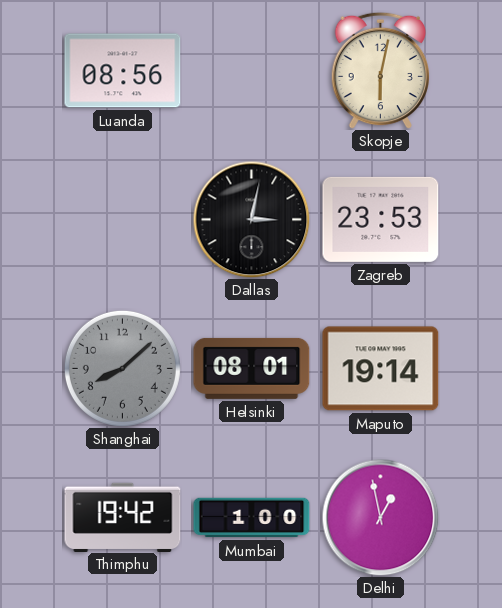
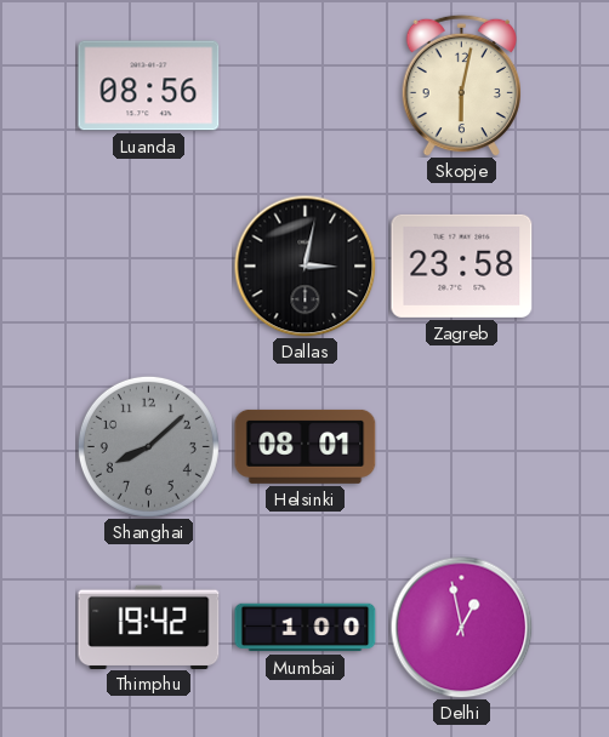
Zagreb: 23:53 -> 23:58 (462, 265)
Maputo: 19:14 -> none (381, 369)
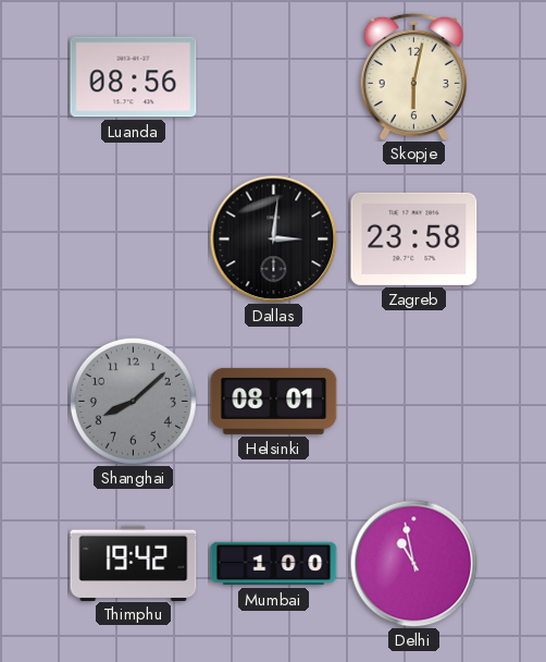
Dallas: 3:02 -> 3:01 (273, 238)
Delhi: 12:58 -> 10:58 (413, 563)
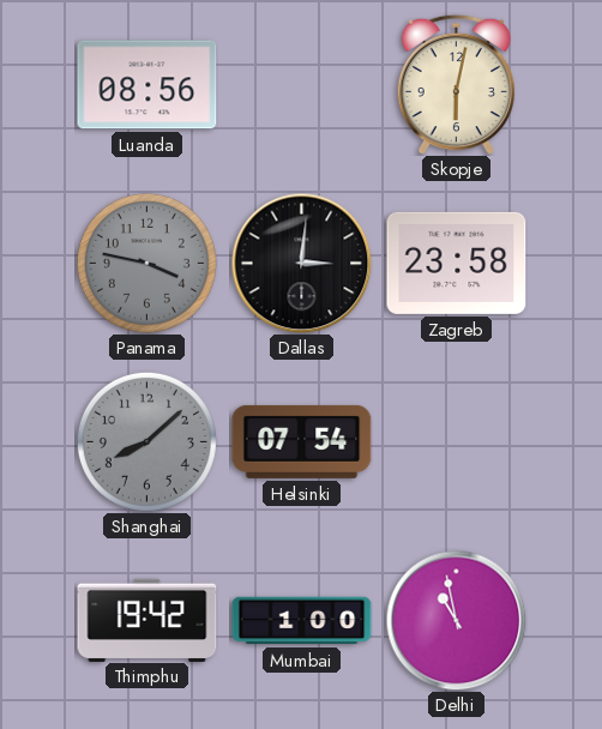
Panama: none -> 3:47 (146, 263)
Helsinki: 08:01 -> 07:54 (302, 441)
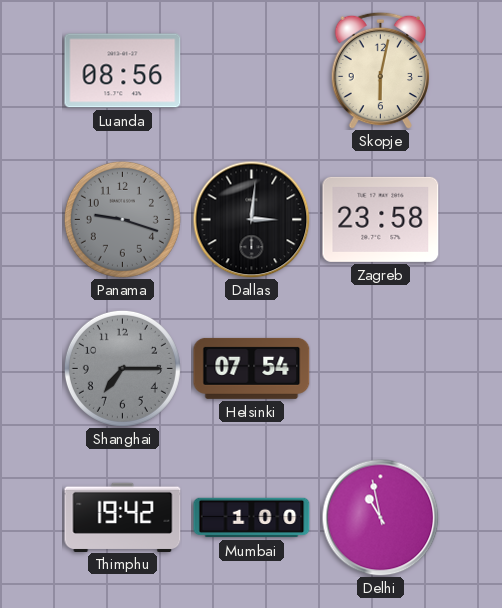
Panama: 3:47 -> 9:18 (122, 219)
Shanghai: 8:08 -> 7:15 (122, 368)
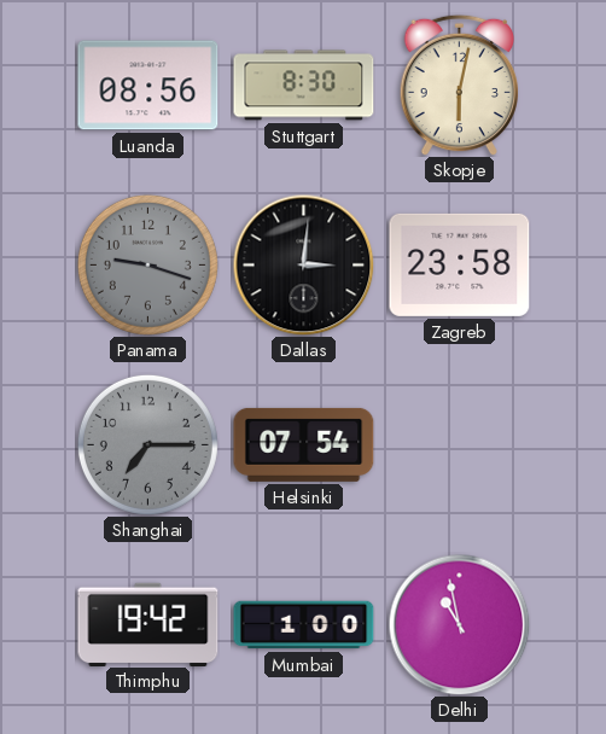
Stuttgart: none -> 8:30 (304, 86)
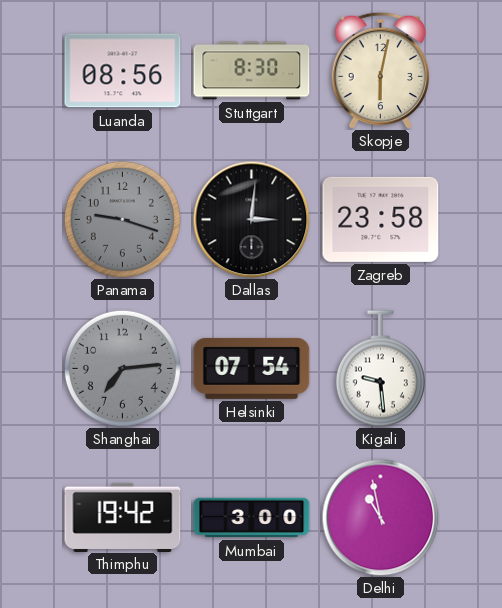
Shanghai: 7:15 -> 7:14 (122, 368)
Kigali: none -> 9:29 (380, 369)
Mumbai: 1:00 -> 3:00 (252, 518)
